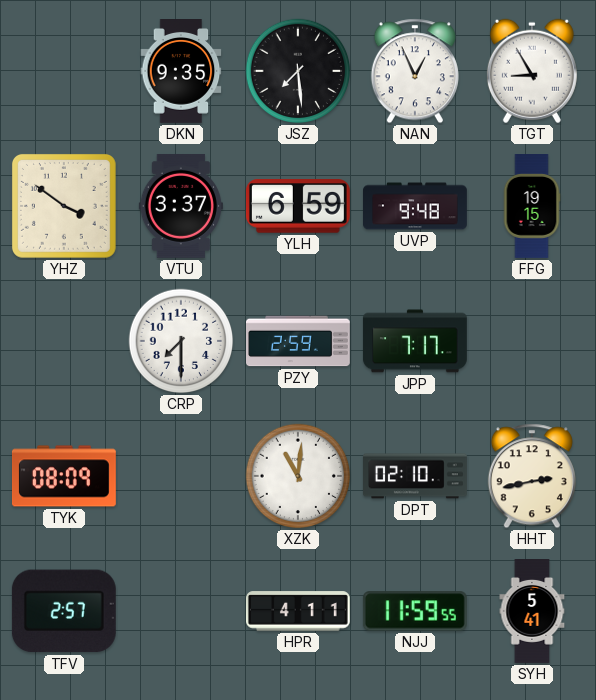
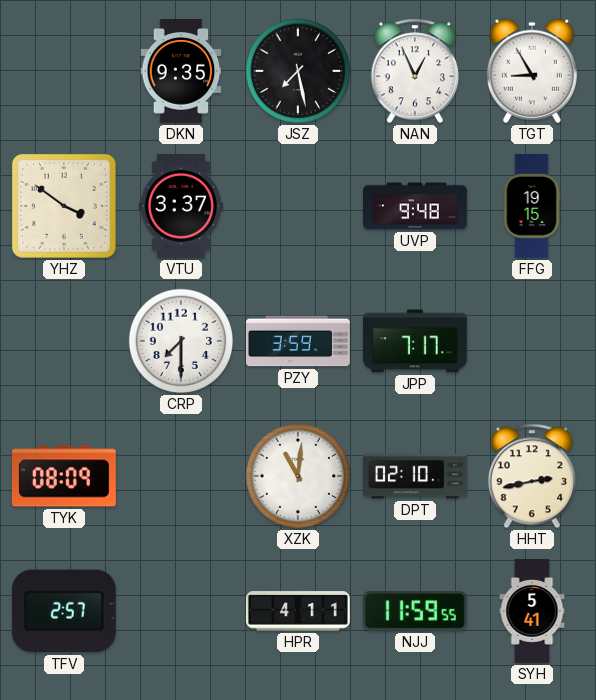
JSZ: 7:29 -> 7:28 (298, 71)
YLH: 6:59 -> none (298, 206)
PZY: 2:59 -> 3:59 (299, 341)
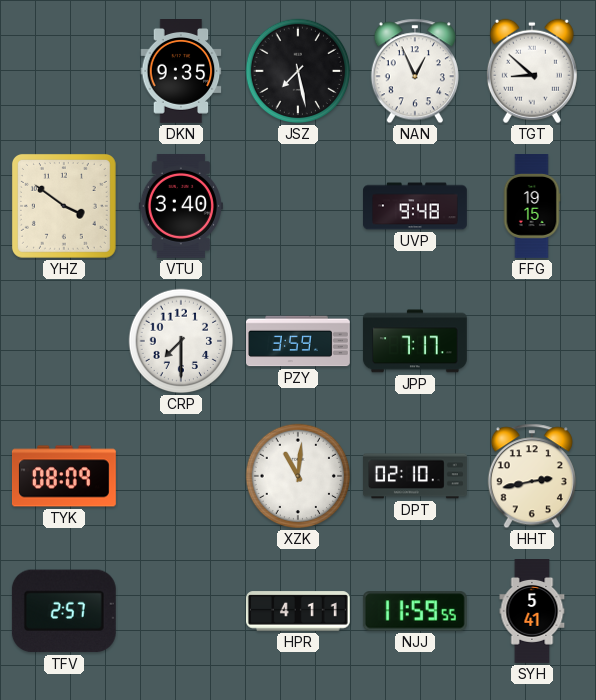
TGT: 8:55 -> 8:52 (532, 71)
VTU: 3:37 -> 3:40 (181, 206)
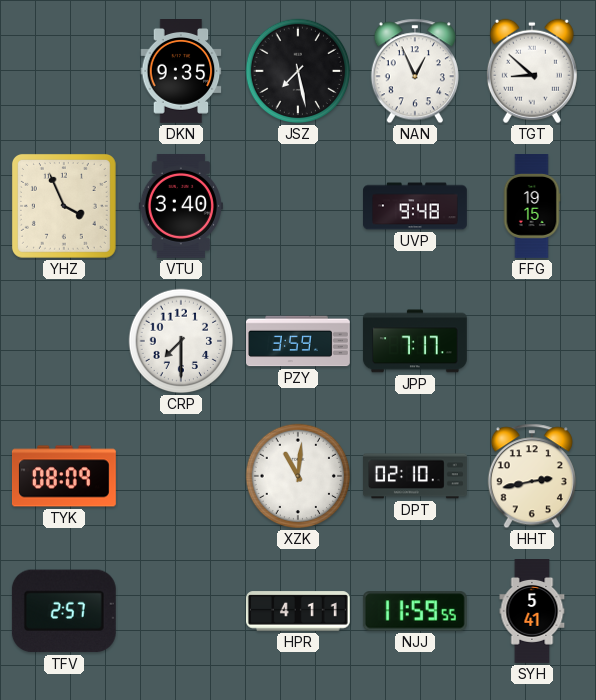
YHZ: 3:51 -> 3:56 (64, 206)
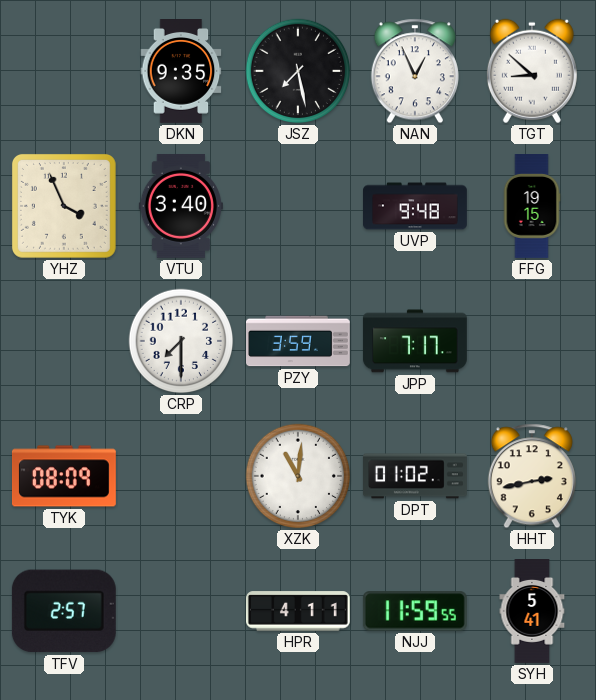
DPT: 02:10 -> 01:02 (416, 476)
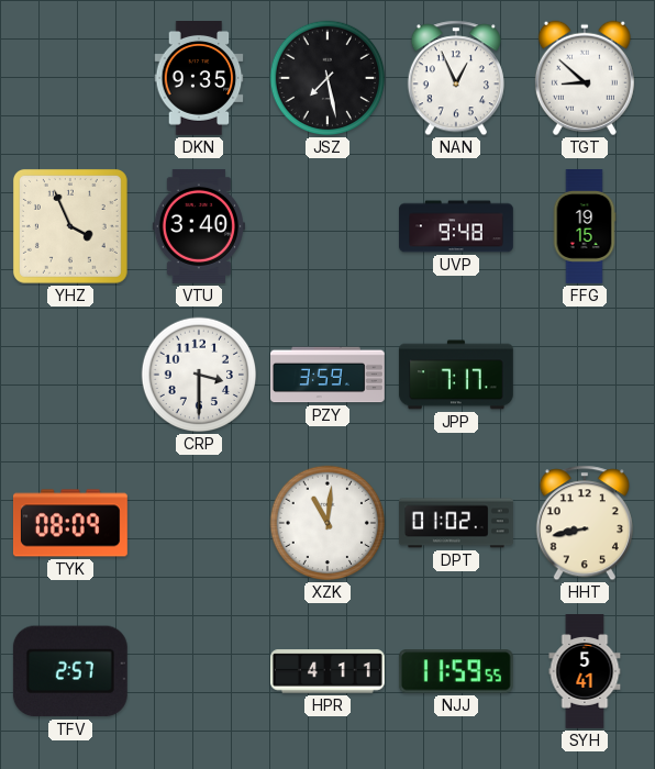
CRP: 7:30 -> 3:30 (199, 375)
HHT: 2:43 -> 8:43 (585, 523)
